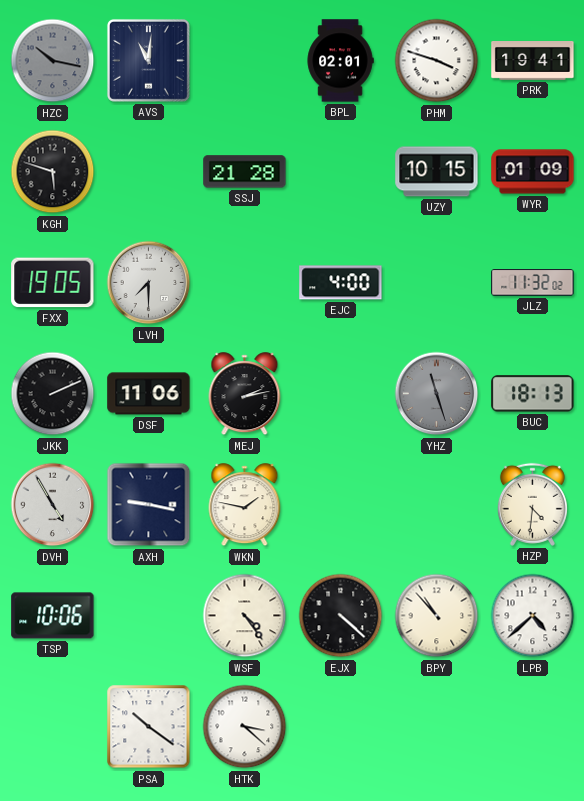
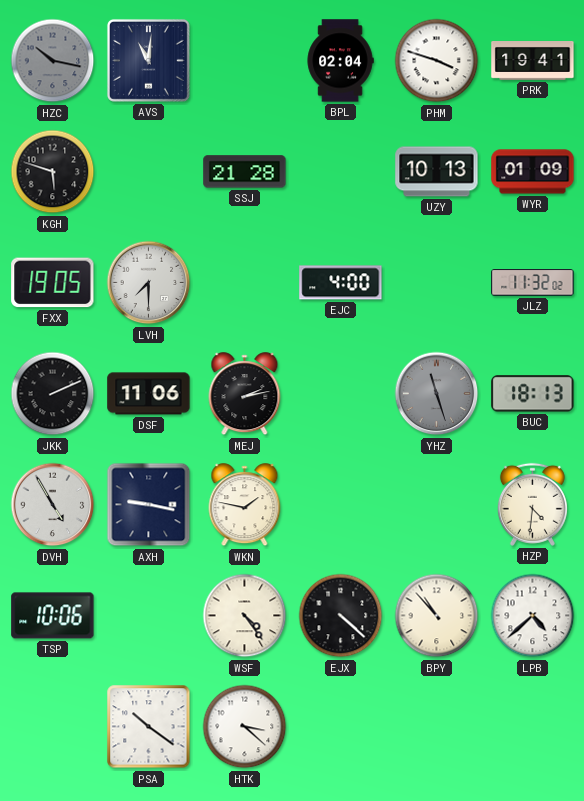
BPL: 02:01 -> 02:04 (340, 61)
UZY: 10:15 -> 10:13 (437, 172)
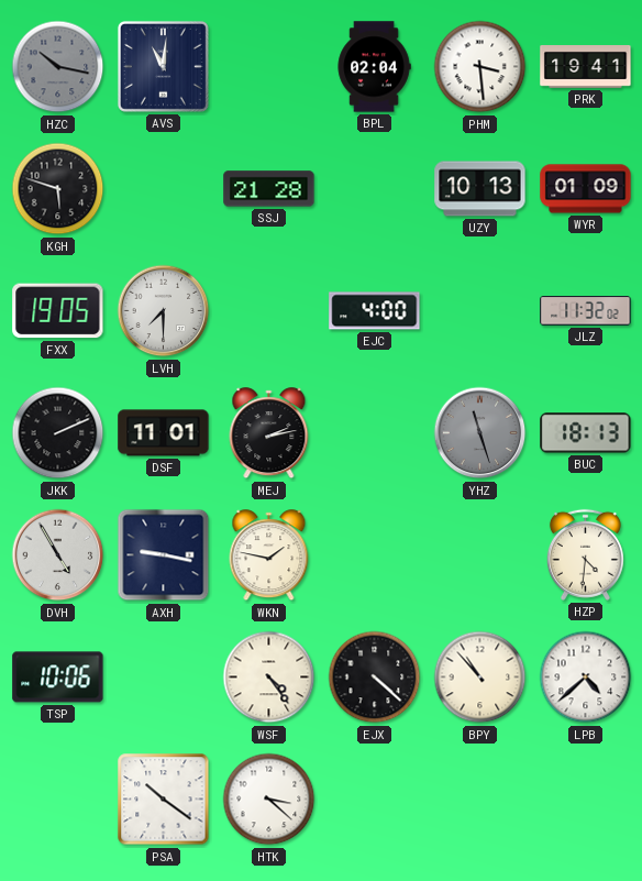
PHM: 3:48 -> 3:29 (480, 67)
DSF: 11:06 -> 11:01 (164, 433)
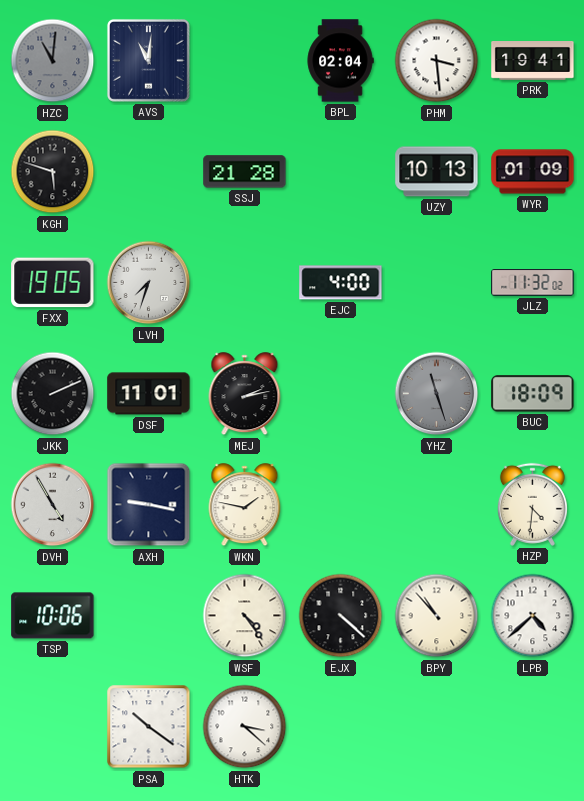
HZC: 10:17 -> 11:01 (53, 61)
LVH: 7:30 -> 7:33 (149, 283)
BUC: 18:13 -> 18:09 (533, 394)
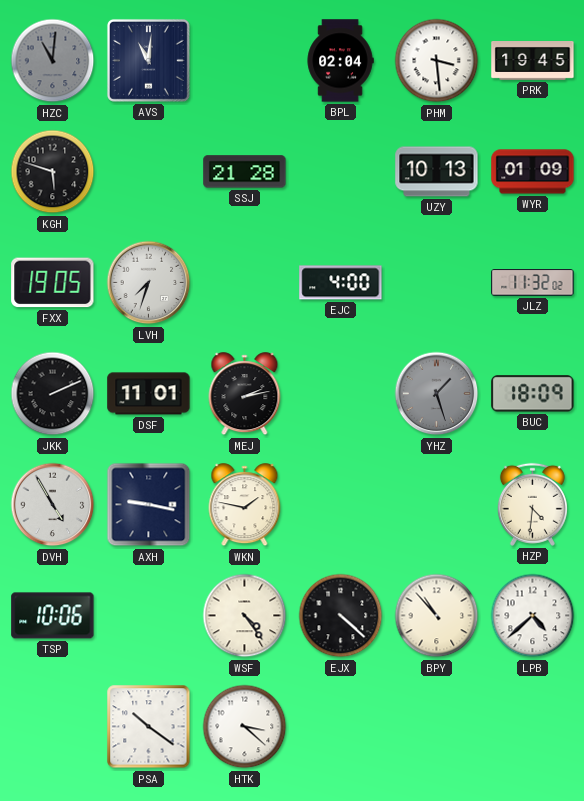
PRK: 19:41 -> 19:45 (533, 61)
YHZ: 11:27 -> 1:27 (437, 394)
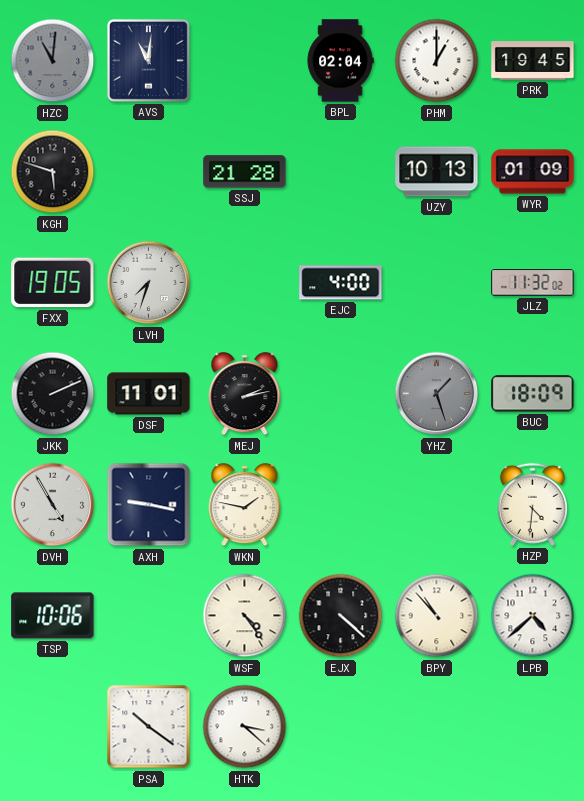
PHM: 3:29 -> 1:00 (437, 61)
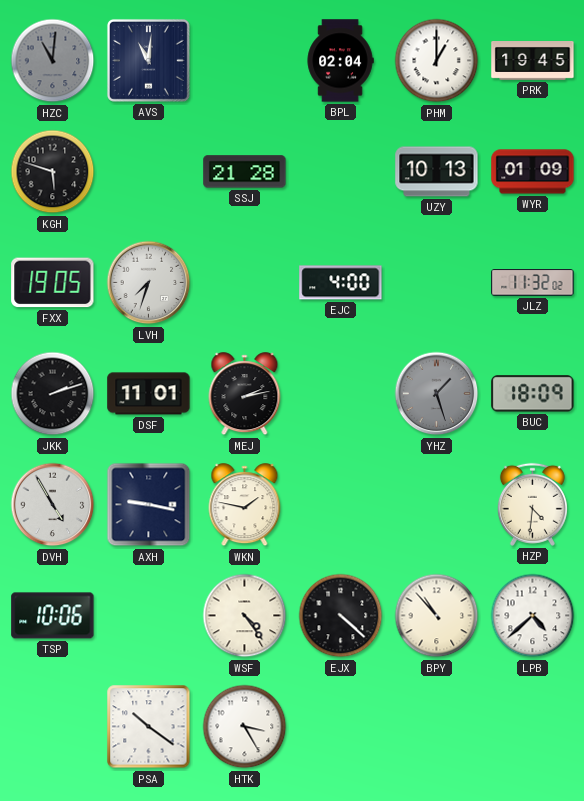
JKK: 2:11 -> 2:12 (53, 394)
HTK: 3:22 -> 3:25 (245, 727)
